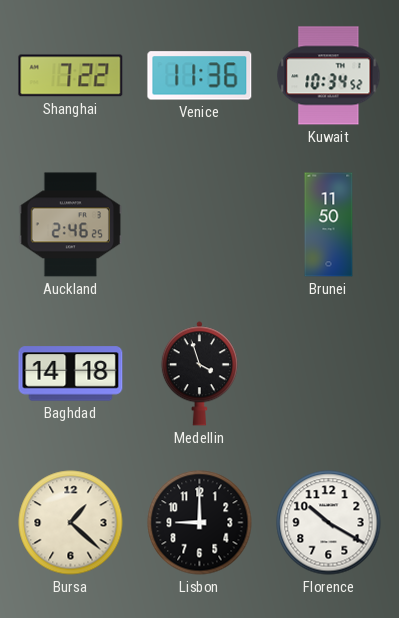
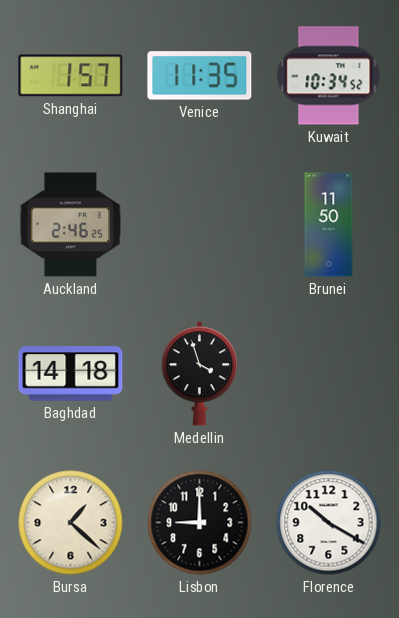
Shanghai: 7:22 -> 1:57 (71, 76)
Venice: 11:36 -> 11:35 (200, 76)
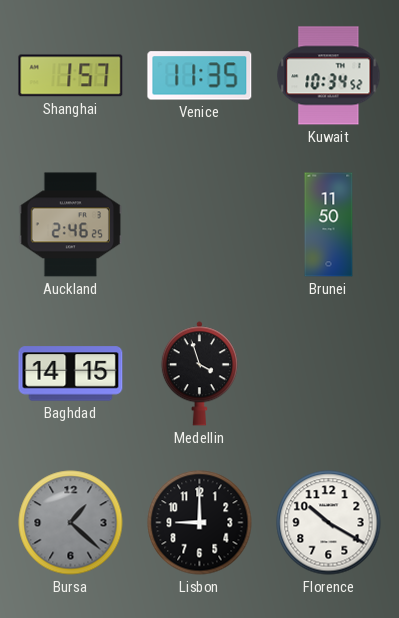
Baghdad: 14:18 -> 14:15 (71, 374)
Bursa dial: cream -> grey (71, 523)
